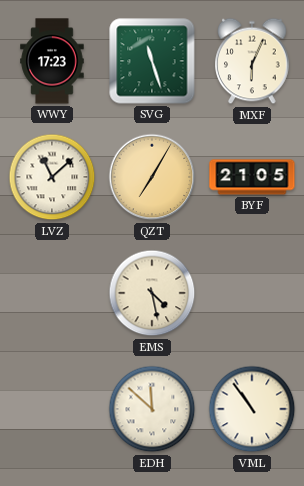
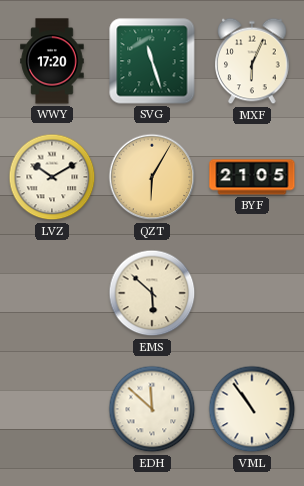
WWY: 17:23 -> 17:20 (52, 61)
LVZ: 11:08 -> 10:10 (52, 177)
QZT: 7:05 -> 6:05 (152, 177)
EMS: 4:28 -> 5:52 (152, 293)
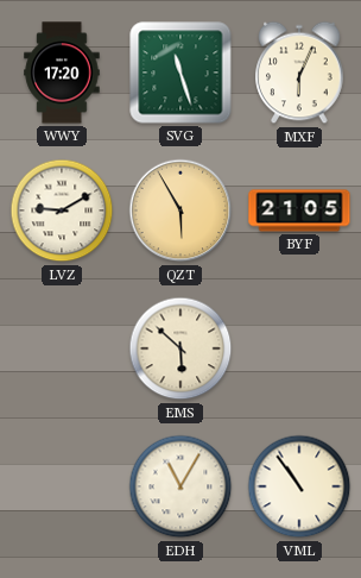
LVZ: 10:10 -> 9:10 (62, 211)
QZT: 6:05 -> 5:55 (180, 211)
EDH: 11:52 -> 11:05 (180, 486)
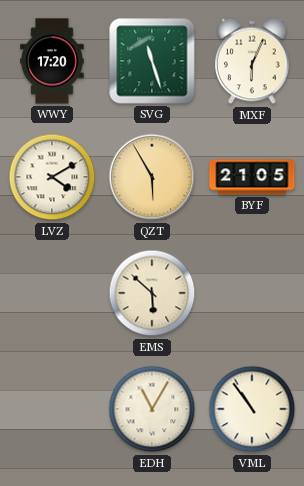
LVZ: 9:10 -> 4:10 (52, 177)
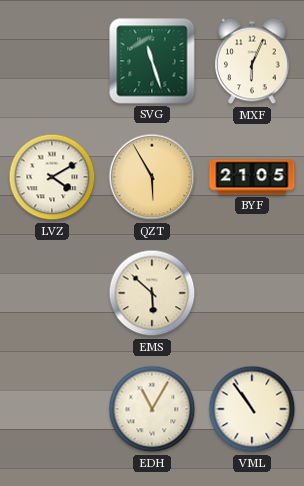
WWY: 17:20 -> none (52, 61)
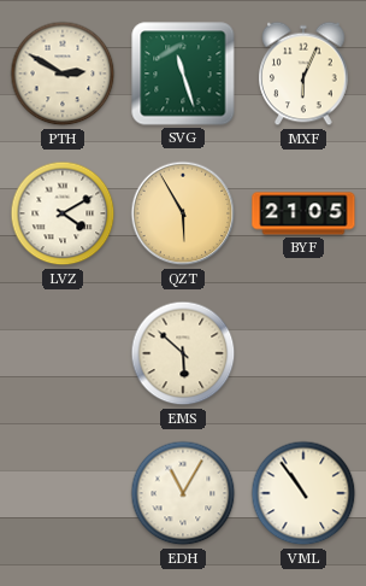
PTH: none -> 2:50 (63, 74)
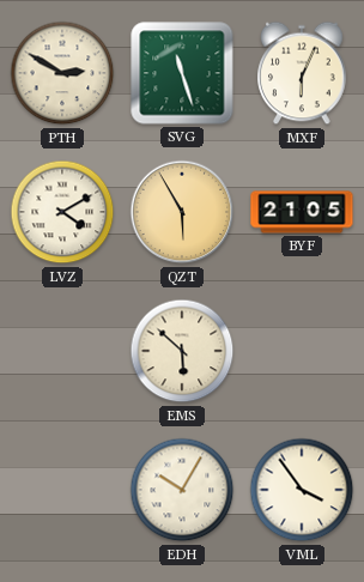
EDH: 11:05 -> 10:05 (182, 490)
VML: 10:54 -> 3:54 (302, 490)
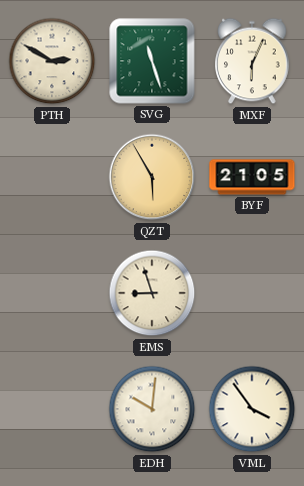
LVZ: 4:10 -> none (62, 212)
EMS: 5:52 -> 8:57 (152, 293)
EDH: 10:05 -> 10:01 (152, 409)
